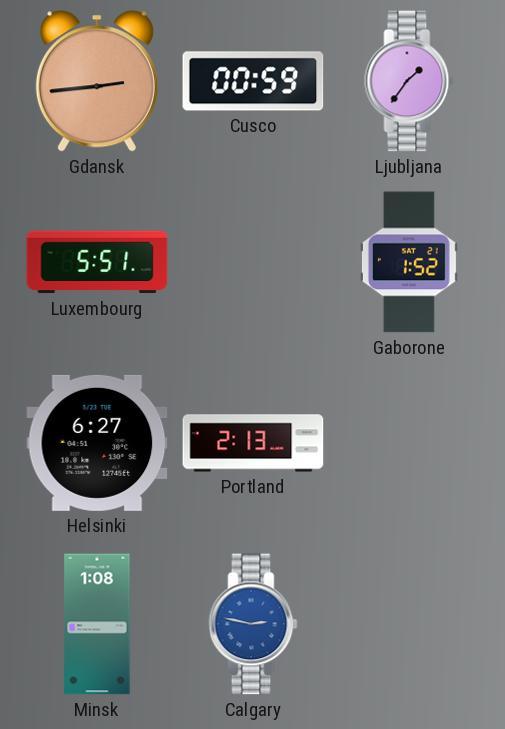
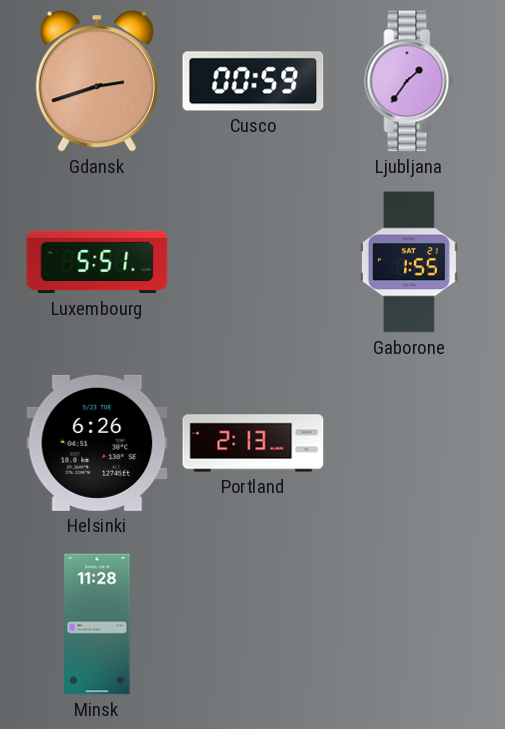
Gdansk: 2:44 -> 2:42 (97, 81)
Gaborone: 1:52 -> 1:55 (409, 262)
Helsinki: 6:27 -> 6:26 (97, 443)
Minsk: 1:08 -> 11:28 (97, 624)
Calgary: 2:47 -> none (253, 624)
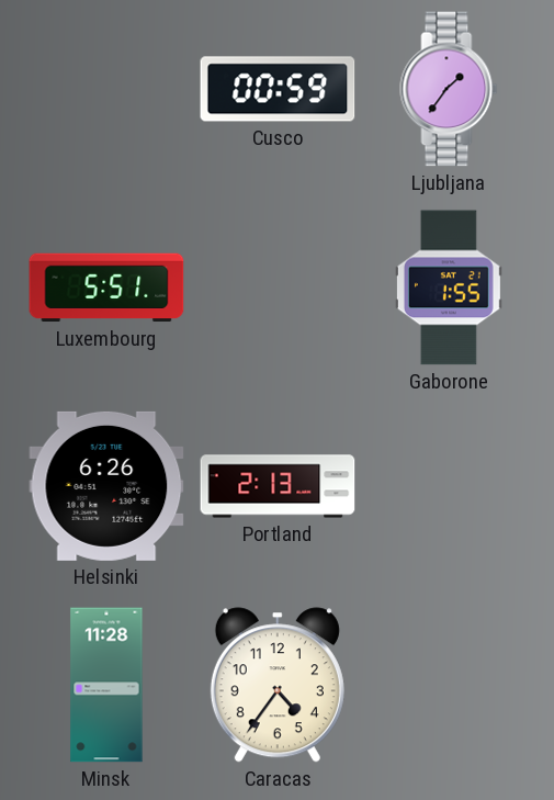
Gdansk: 2:42 -> none (97, 81)
Caracas: none -> 4:36 (278, 685)
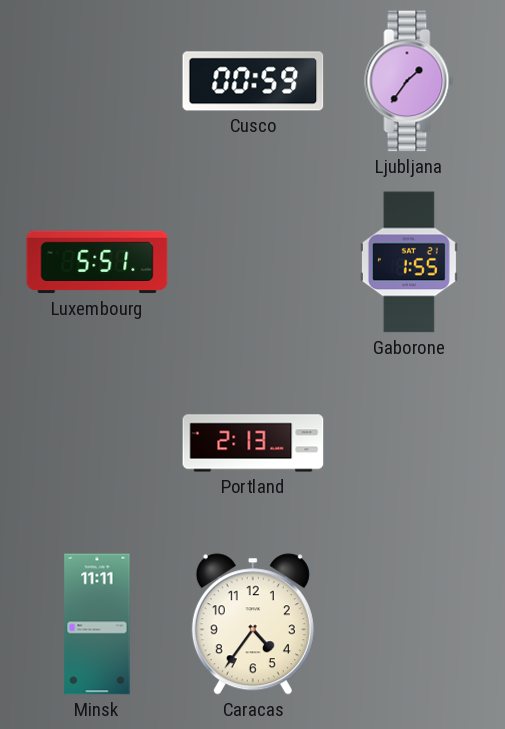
Helsinki: 6:26 -> none (106, 486)
Minsk: 11:28 -> 11:11 (97, 624)
